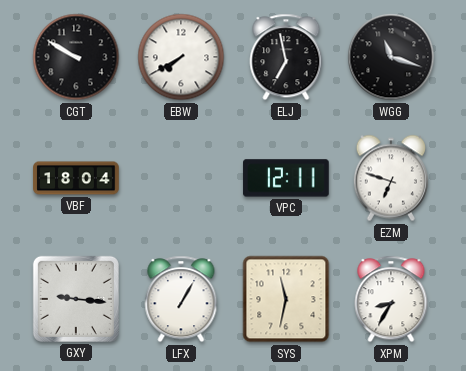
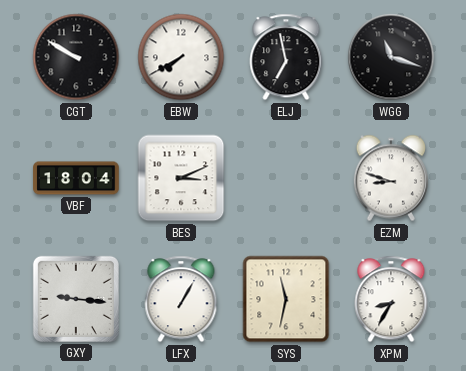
BES: none -> 3:11 (181, 178)
VPC: 12:11 -> none (286, 178)
EZM: 6:48 -> 8:48 (391, 178)
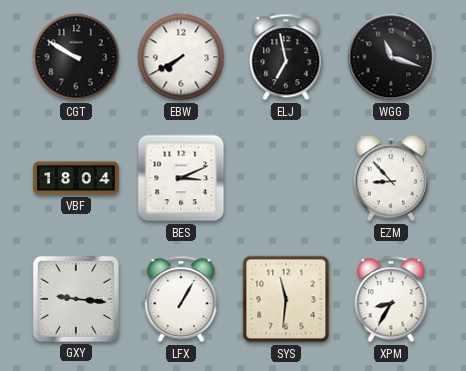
EZM: 8:48 -> 8:53 (391, 178)
SYS: 11:32 -> 11:31 (286, 299)
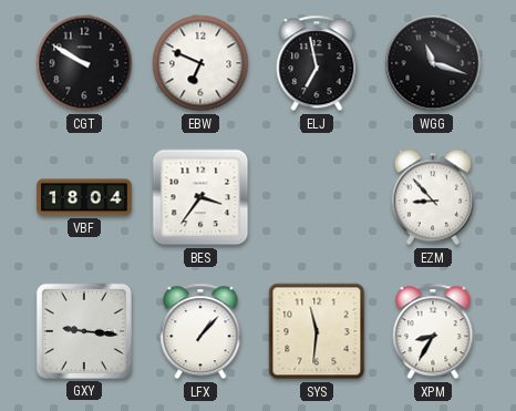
EBW: 7:40 -> 6:49 (200, 63)
BES: 3:11 -> 3:36 (200, 197)
LFX: 1:05 -> 1:07 (200, 331)
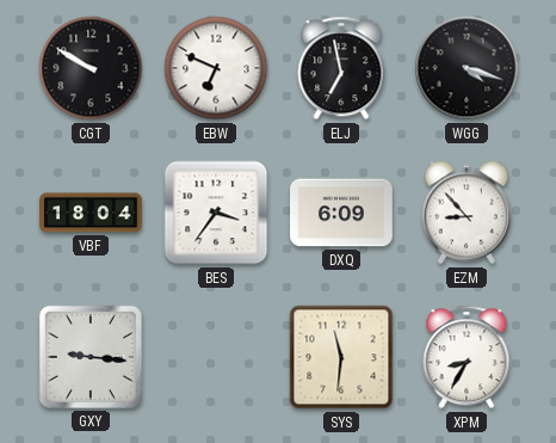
WGG: 11:18 -> 4:18 (467, 68)
DXQ: none -> 6:09 (341, 213)
LFX: 1:07 -> none (200, 331)
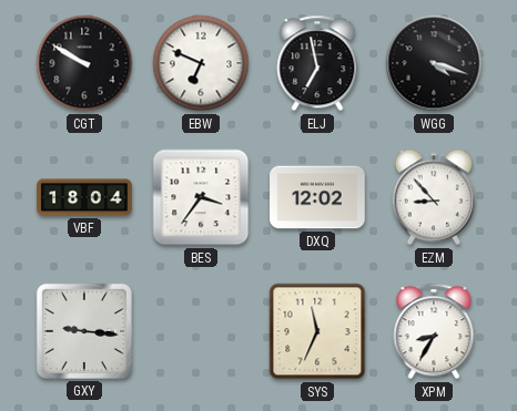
DXQ: 6:09 -> 12:02 (317, 197)
SYS: 11:31 -> 11:34 (317, 331)
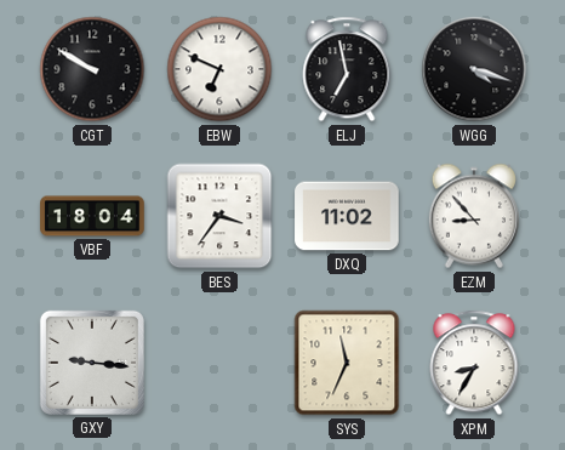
DXQ: 12:02 -> 11:02 (347, 216)
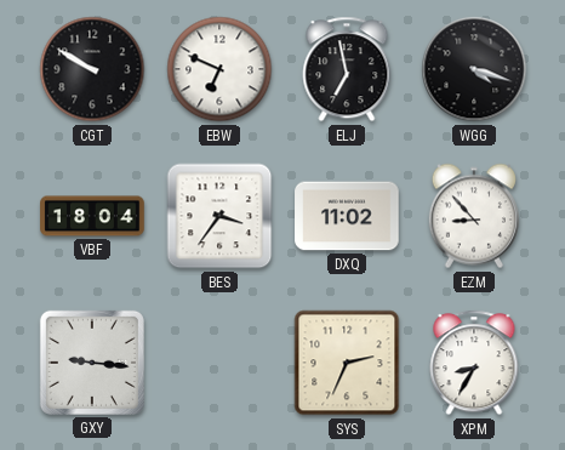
SYS: 11:34 -> 2:34 (347, 363)
